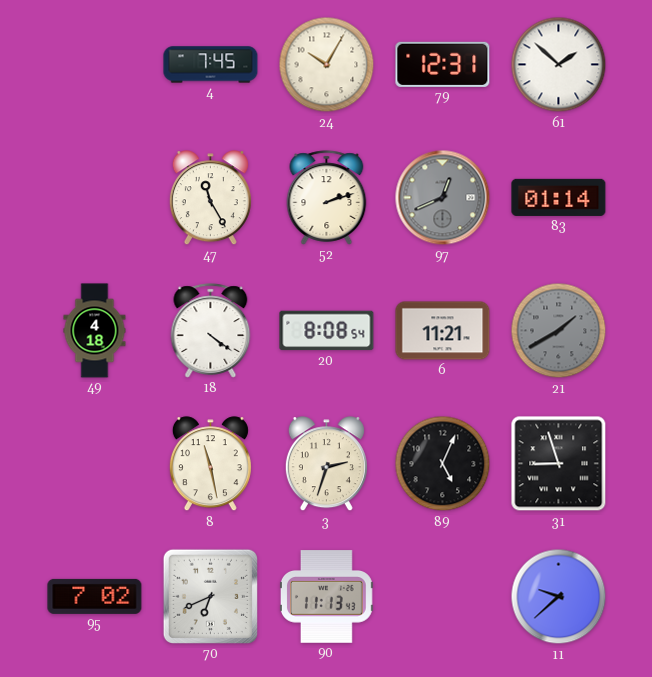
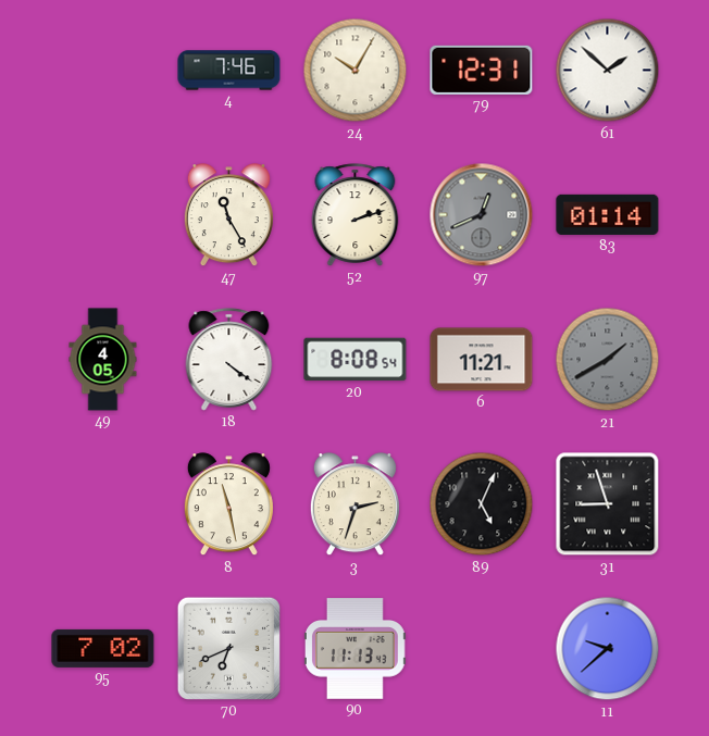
4: 7:45 -> 7:46 (229, 71)
49: 4:18 -> 4:05 (103, 360)
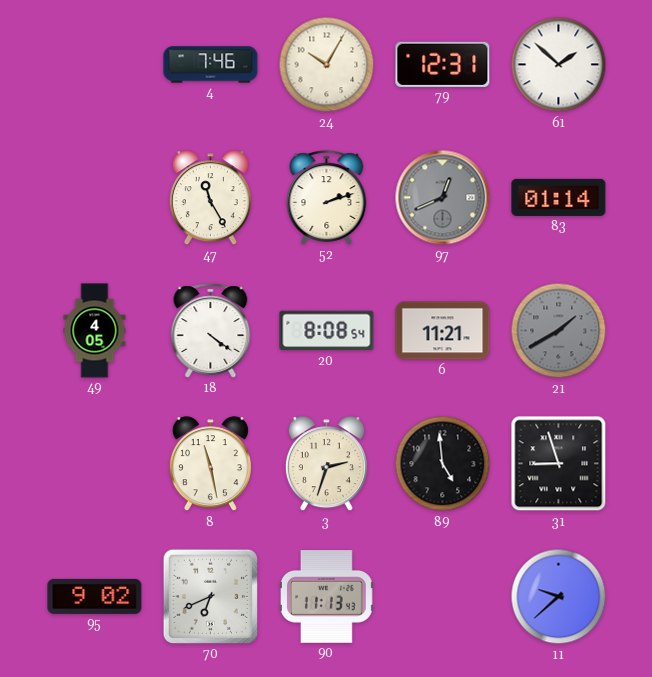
89: 5:04 -> 4:59 (443, 464)
95: 7:02 -> 9:02 (95, 596)
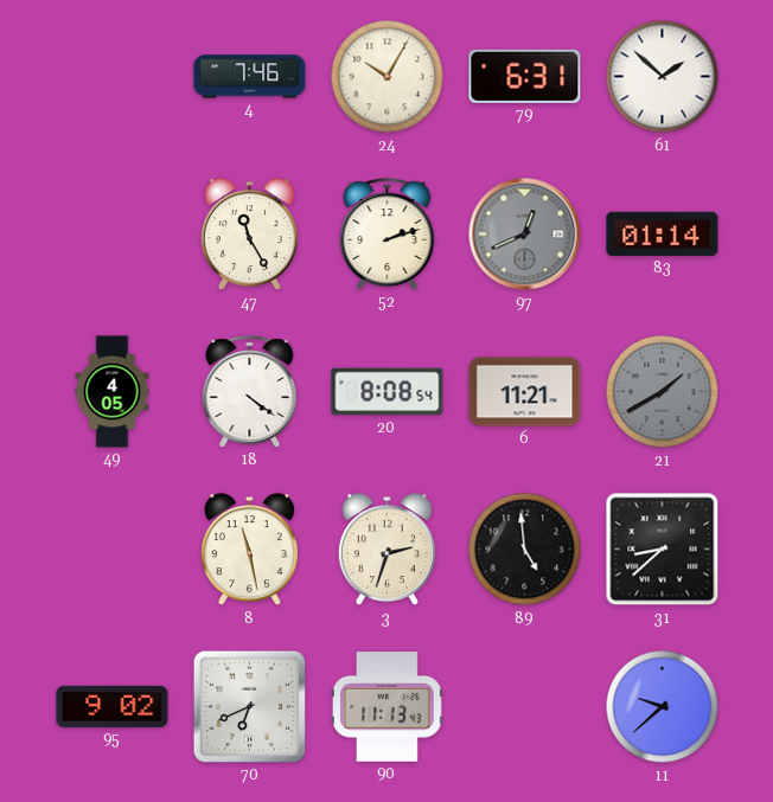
79: 12:31 -> 6:31 (525, 76)
31: 8:57 -> 8:38 (663, 550)
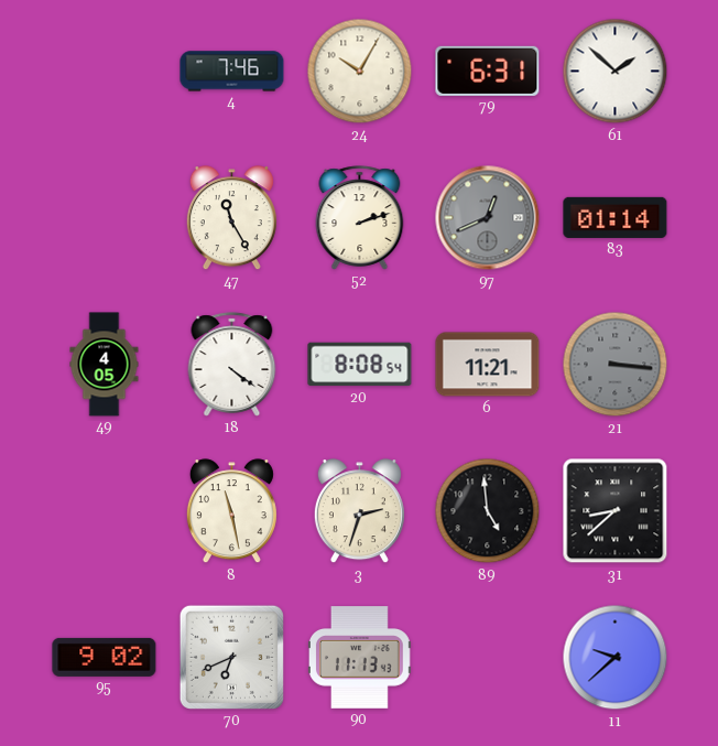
21: 1:40 -> 3:16 (616, 365)
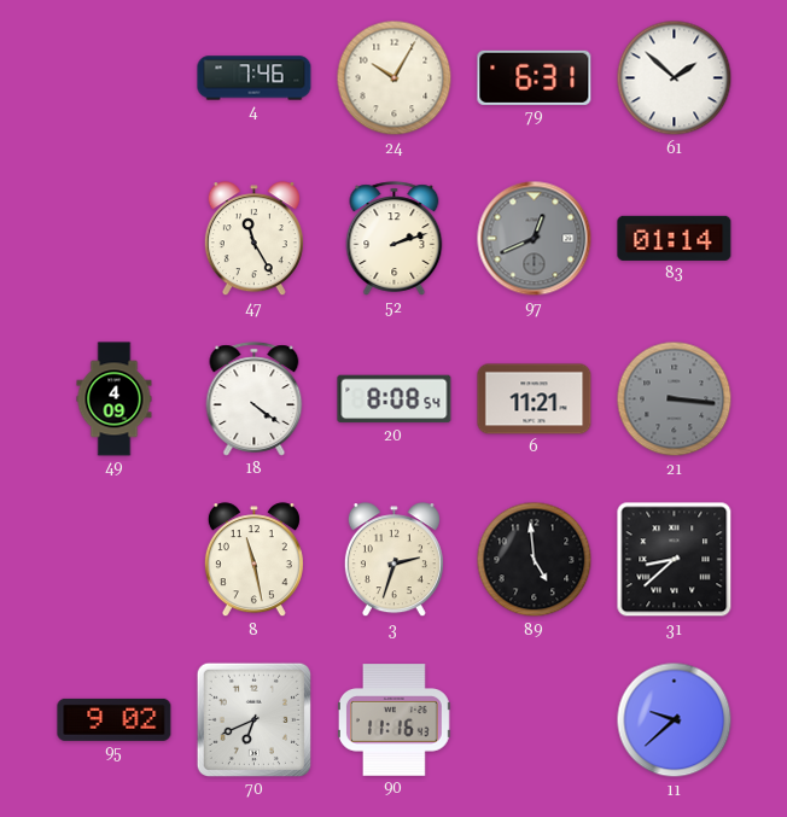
49: 4:05 -> 4:09 (115, 399)
90: 11:13 -> 11:16 (395, 720)
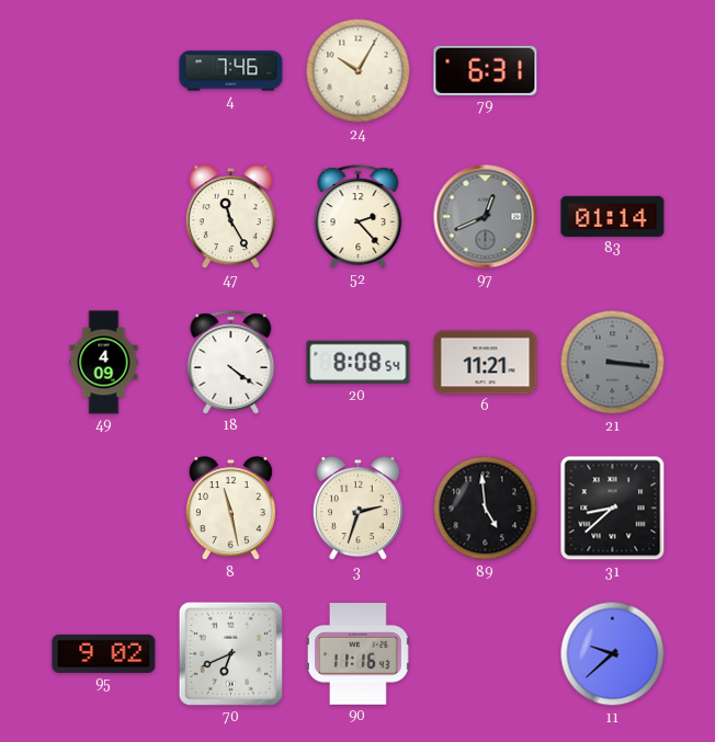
61: 1:52 -> none (675, 78)
52: 2:12 -> 2:23 (359, 217)
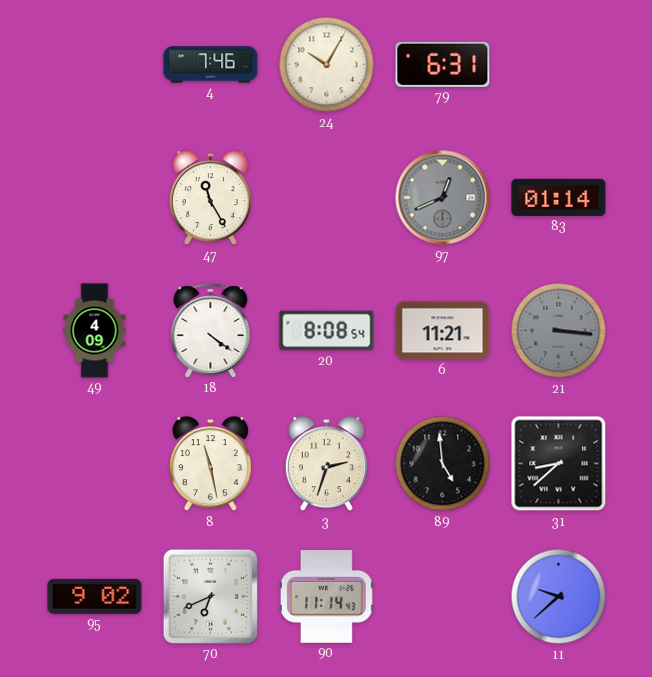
52: 2:23 -> none (359, 217)
90: 11:16 -> 11:14 (327, 597)
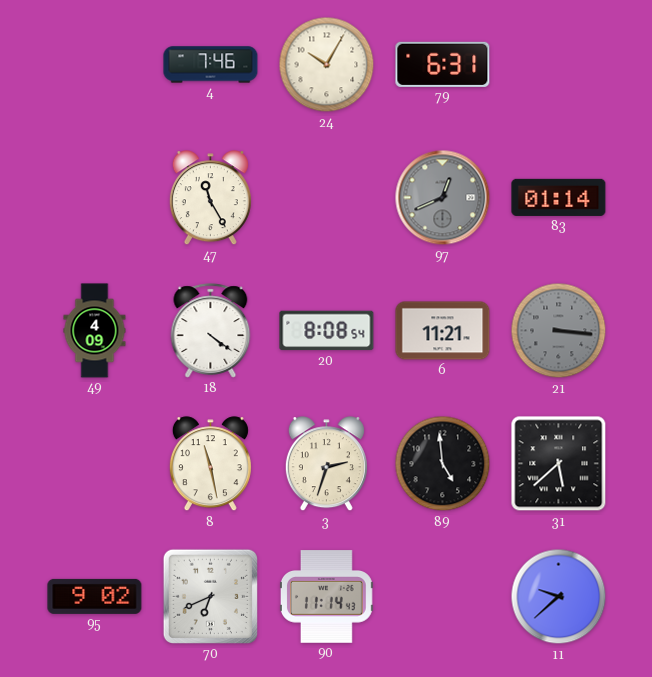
31: 8:38 -> 5:38 (559, 464)
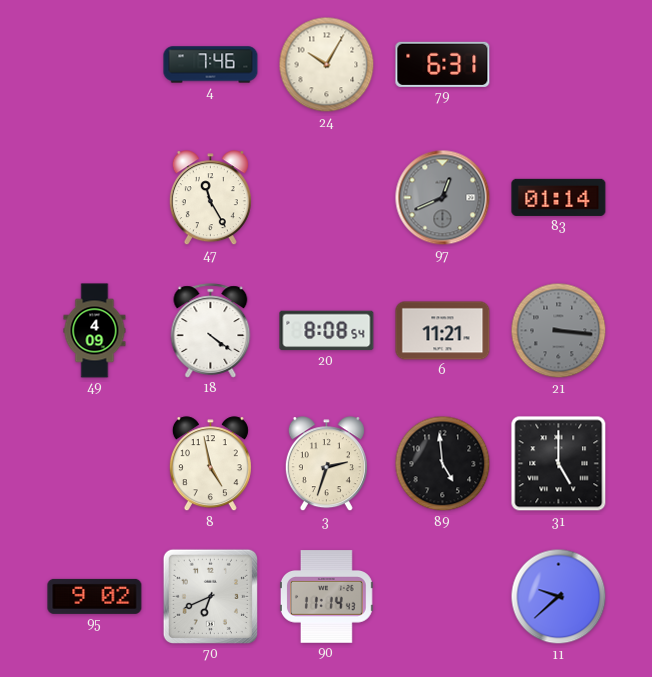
8: 11:28 -> 4:58 (210, 464)
31: 5:38 -> 5:00 (559, 464)
